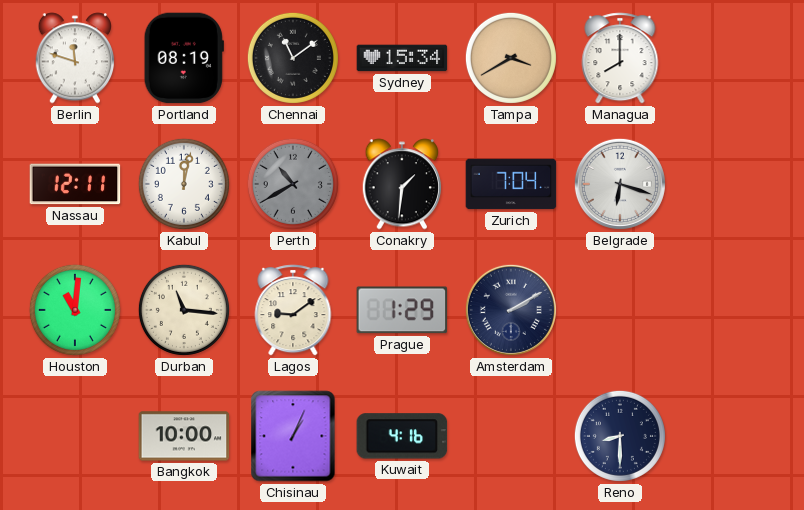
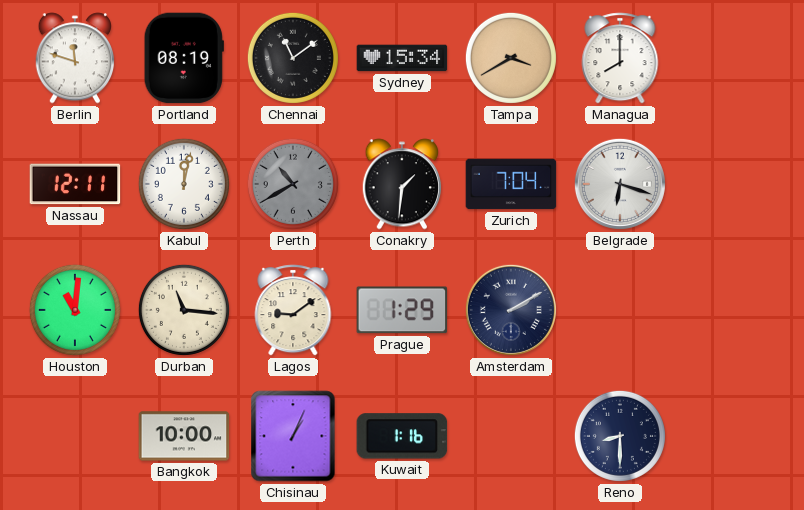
Kuwait: 4:16 -> 1:16 (402, 436)
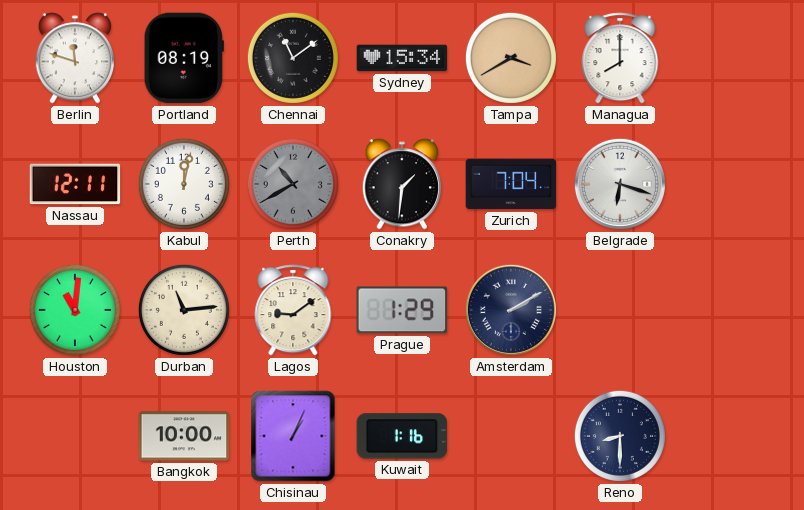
Durban: 11:16 -> 11:14 (184, 310)
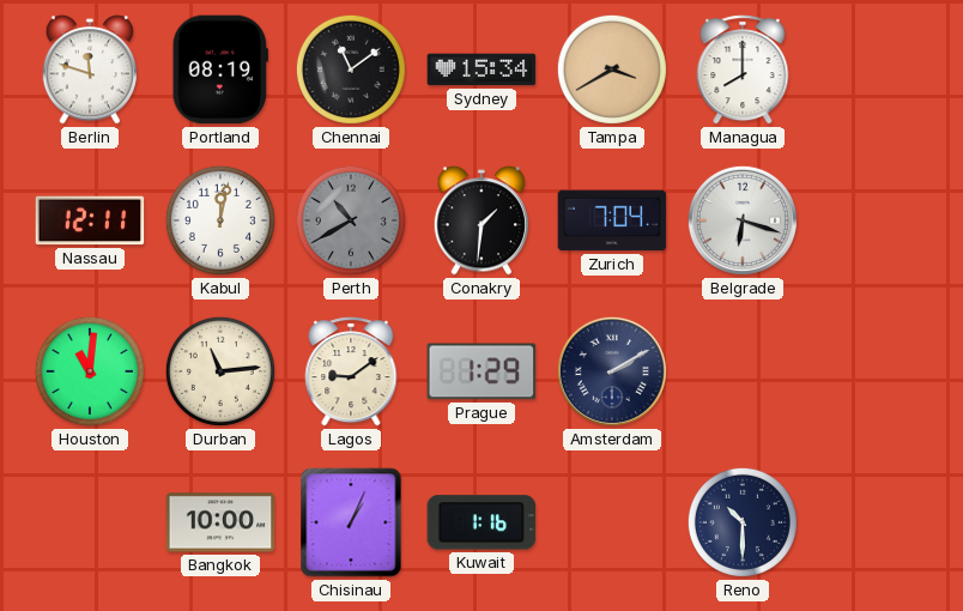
Reno: 8:30 -> 10:30 (743, 522)
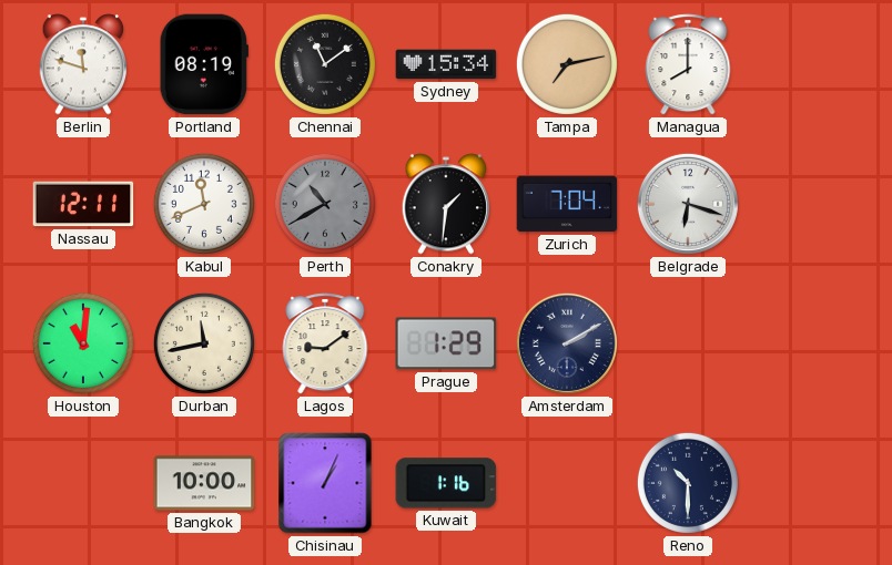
Tampa: 3:40 -> 7:13 (567, 64)
Kabul: 12:02 -> 11:41 (204, 204)
Durban: 11:14 -> 11:43 (204, 343)
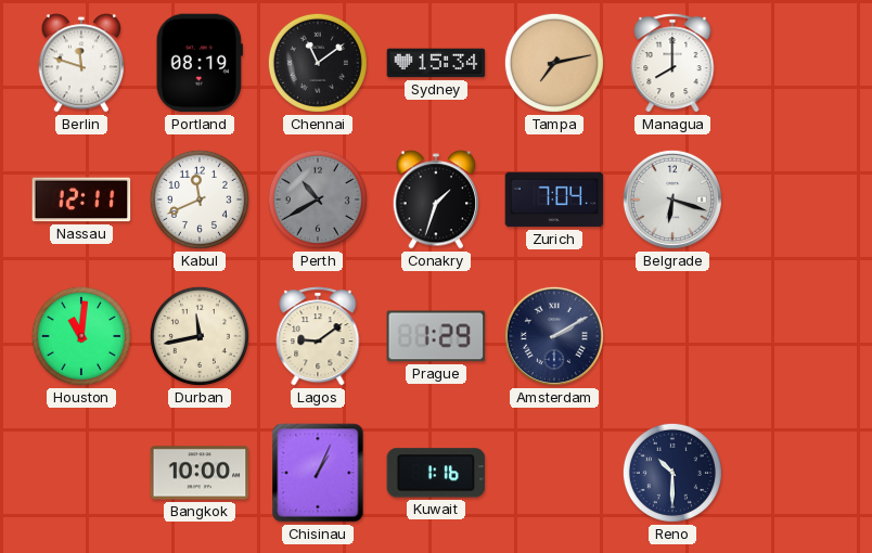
Conakry: 1:31 -> 1:33 (436, 200)
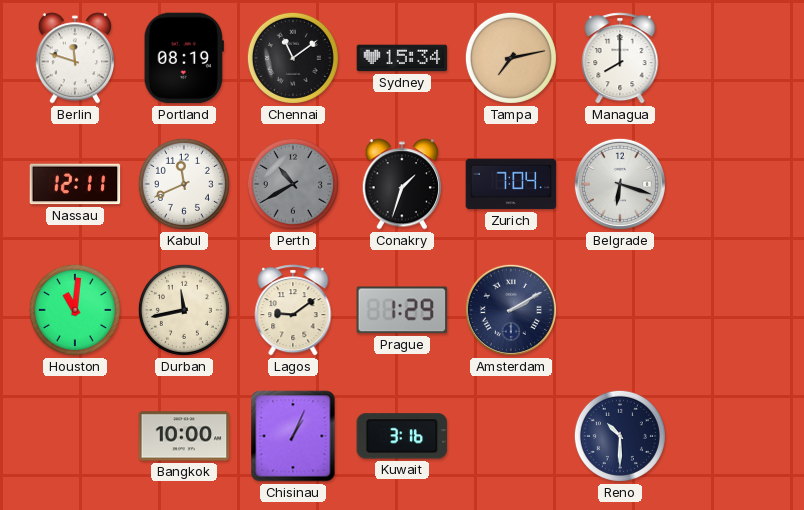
Kuwait: 1:16 -> 3:16 (402, 436)
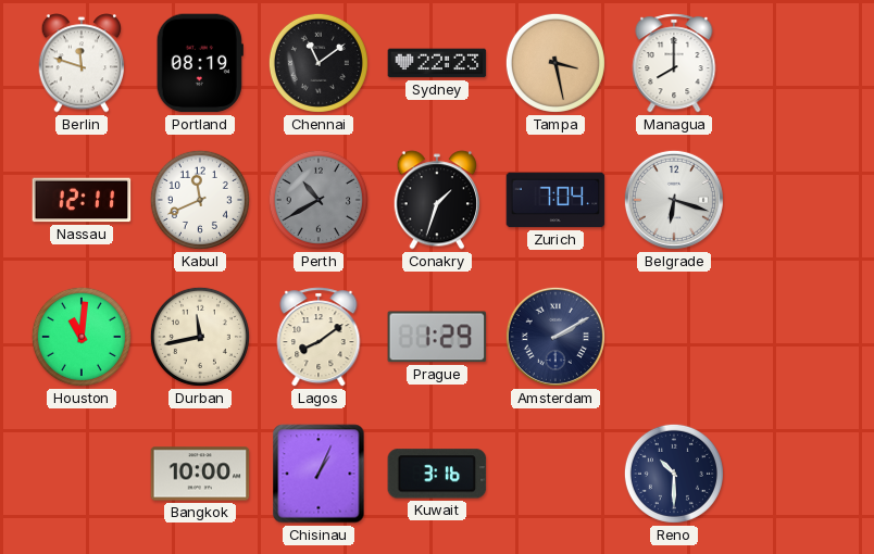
Sydney: 15:34 -> 22:23 (437, 63)
Tampa: 7:13 -> 3:28 (555, 63)
Lagos: 9:09 -> 8:09 (319, 337)
